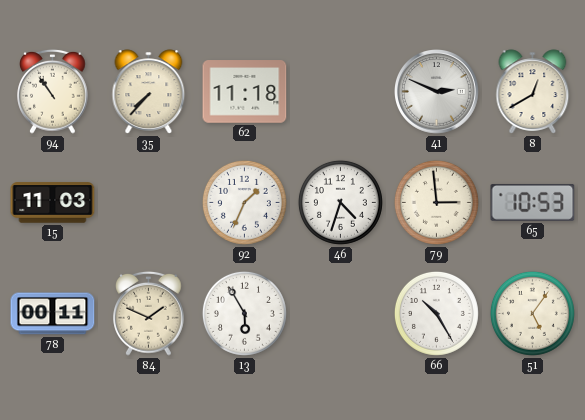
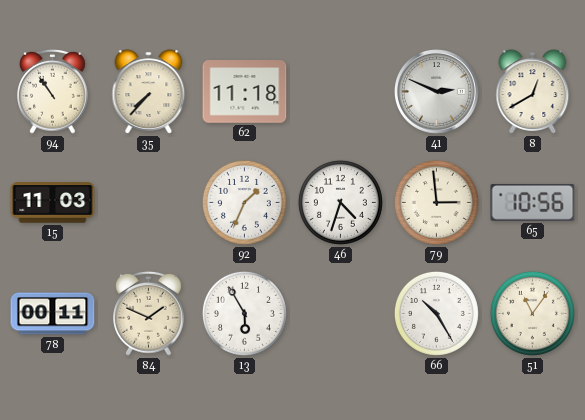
65: 10:53 -> 10:56 (533, 202)
51: 5:06 -> 11:06 (532, 313)
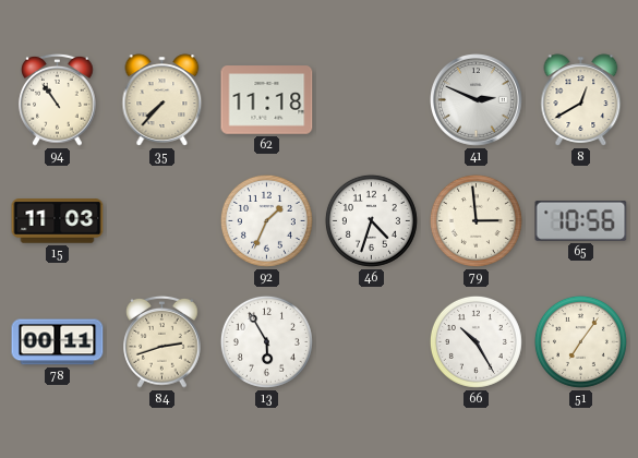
84: 1:49 -> 2:42 (162, 341)
51: 11:06 -> 7:06 (580, 341)
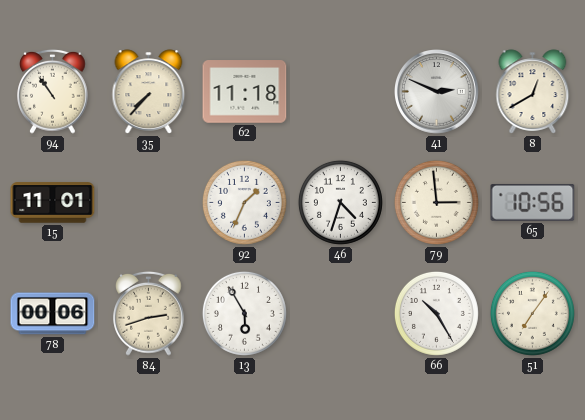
15: 11:03 -> 11:01 (53, 203)
78: 00:11 -> 00:06 (53, 314)
